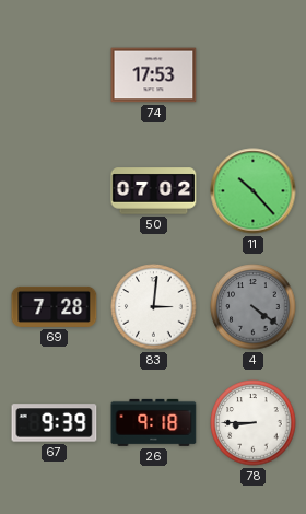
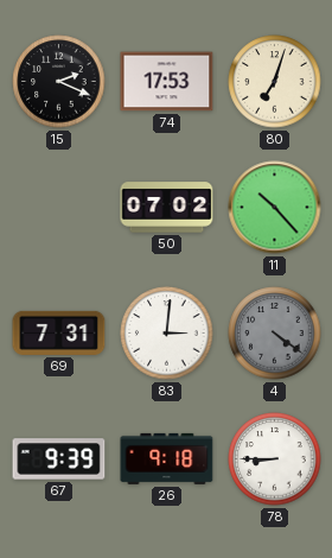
15: none -> 2:19 (59, 82)
80: none -> 7:03 (275, 82)
69: 7:28 -> 7:31 (59, 332)
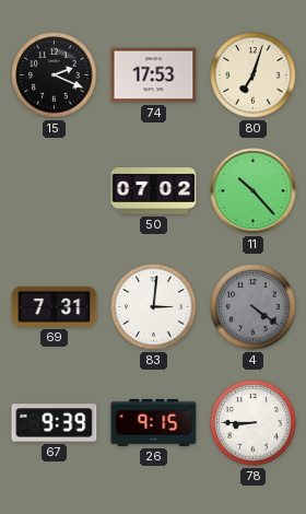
26: 9:18 -> 9:15 (154, 422)
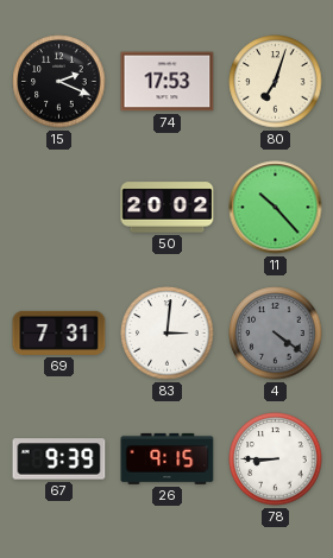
50: 07:02 -> 20:02 (168, 208)
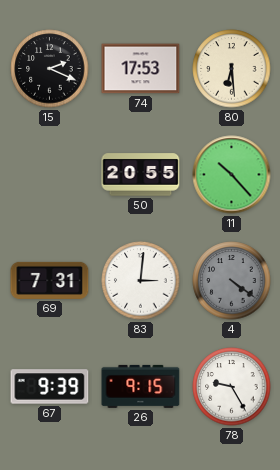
80: 7:03 -> 6:29 (232, 69)
50: 20:02 -> 20:55 (141, 175)
78: 8:45 -> 9:25 (232, 387)
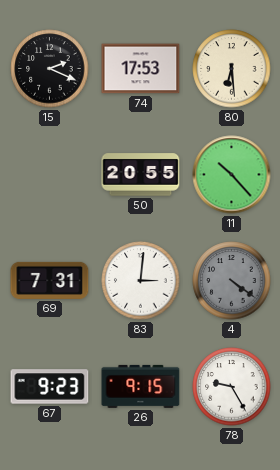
67: 9:39 -> 9:23 (50, 387)
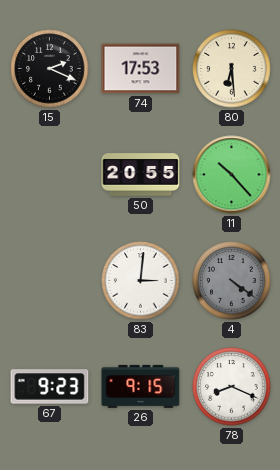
69: 7:31 -> none (50, 280)
78: 9:25 -> 8:19 (232, 387)
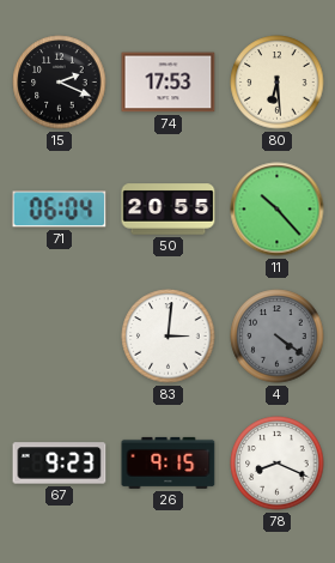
71: none -> 06:04 (60, 210)
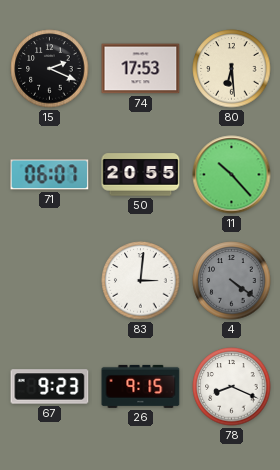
71: 06:04 -> 06:07 (50, 175)
